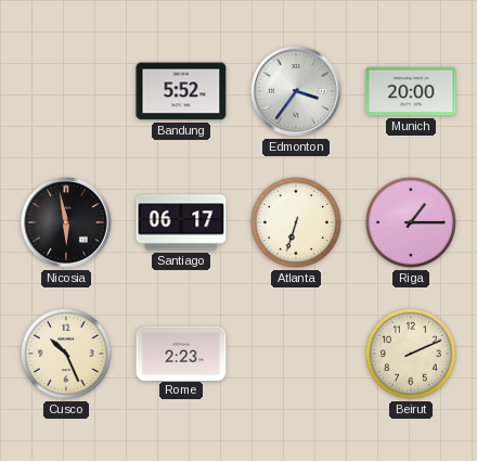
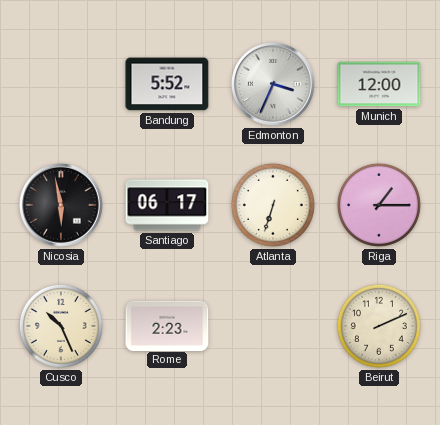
Edmonton: 3:36 -> 3:34 (274, 85)
Munich: 20:00 -> 12:00 (379, 84)
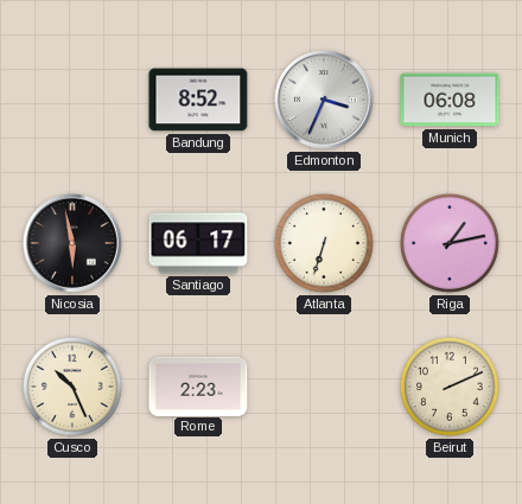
Bandung: 5:52 -> 8:52 (198, 100)
Munich: 12:00 -> 06:08 (450, 100)
Riga: 1:15 -> 1:13 (450, 243)
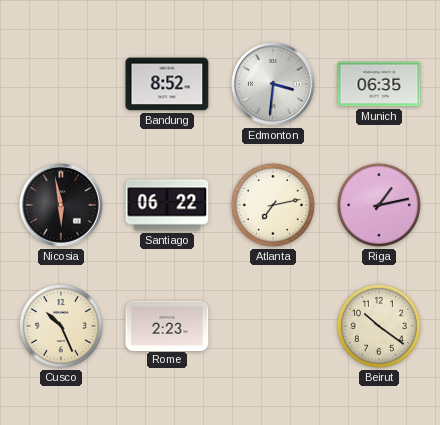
Edmonton: 3:34 -> 3:31 (274, 85)
Munich: 06:08 -> 06:35 (379, 84)
Santiago: 06:17 -> 06:22 (167, 205)
Atlanta: 6:33 -> 7:13 (273, 205)
Beirut: 2:11 -> 10:21 (379, 326)
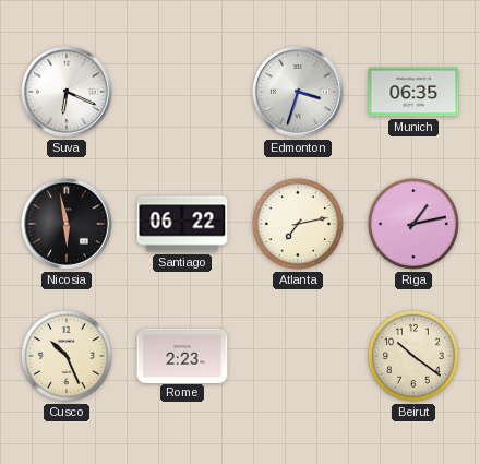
Suva: none -> 6:19 (68, 93)
Bandung: 8:52 -> none (167, 84)
Edmonton: 3:31 -> 3:33 (299, 93)
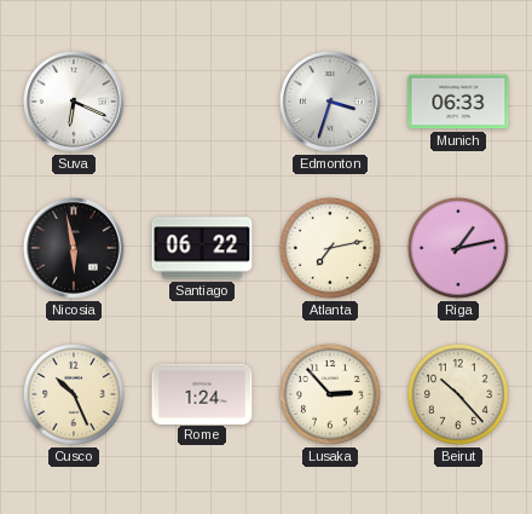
Munich: 06:35 -> 06:33 (458, 102)
Rome: 2:23 -> 1:24 (202, 393)
Lusaka: none -> 2:53 (330, 394)
Beirut: 10:21 -> 10:23 (458, 394)
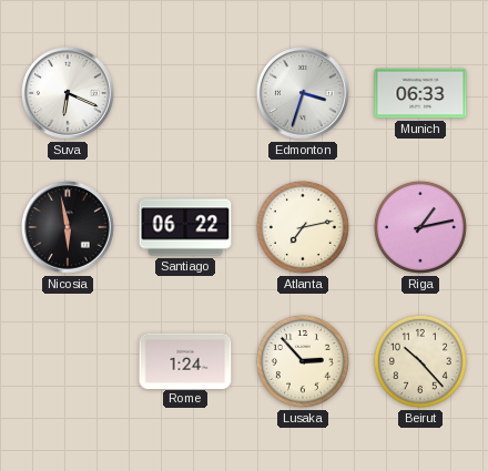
Cusco: 10:26 -> none (74, 394)
